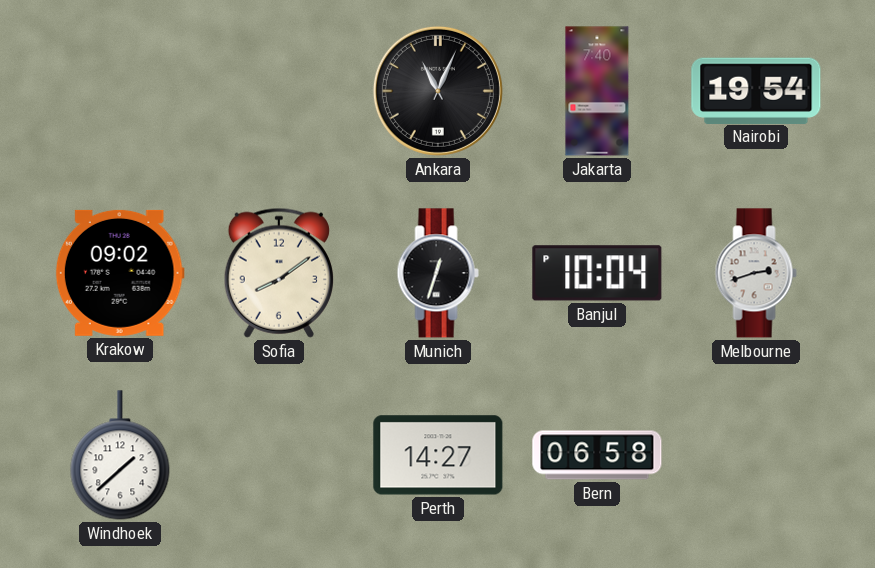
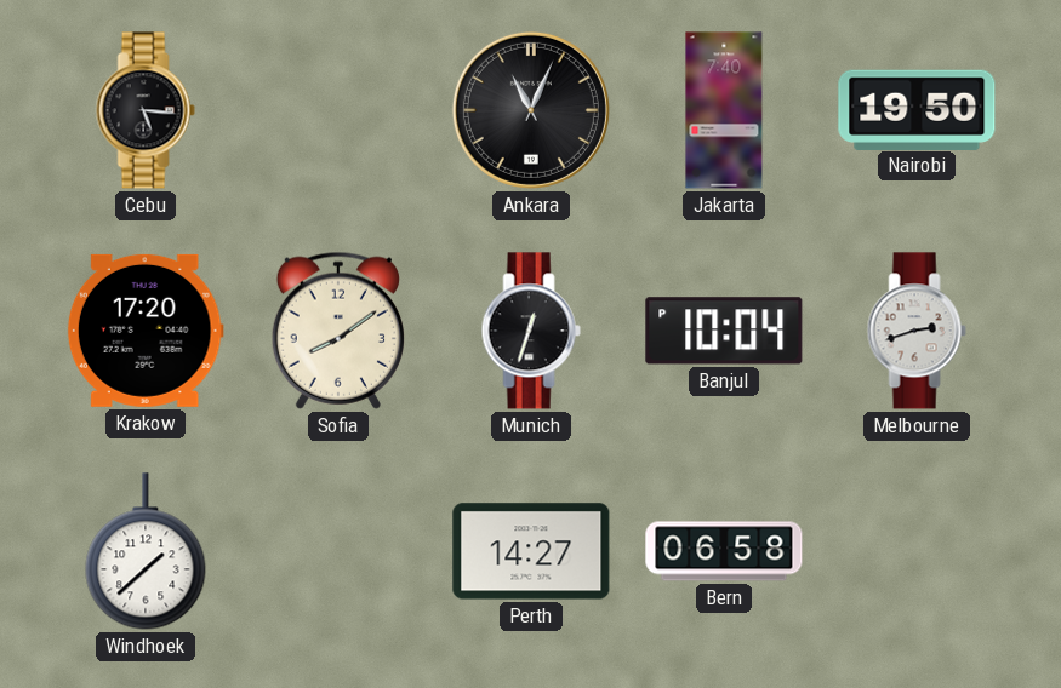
Cebu: none -> 5:16 (146, 110)
Nairobi: 19:54 -> 19:50 (917, 109)
Krakow: 09:02 -> 17:20 (146, 331)
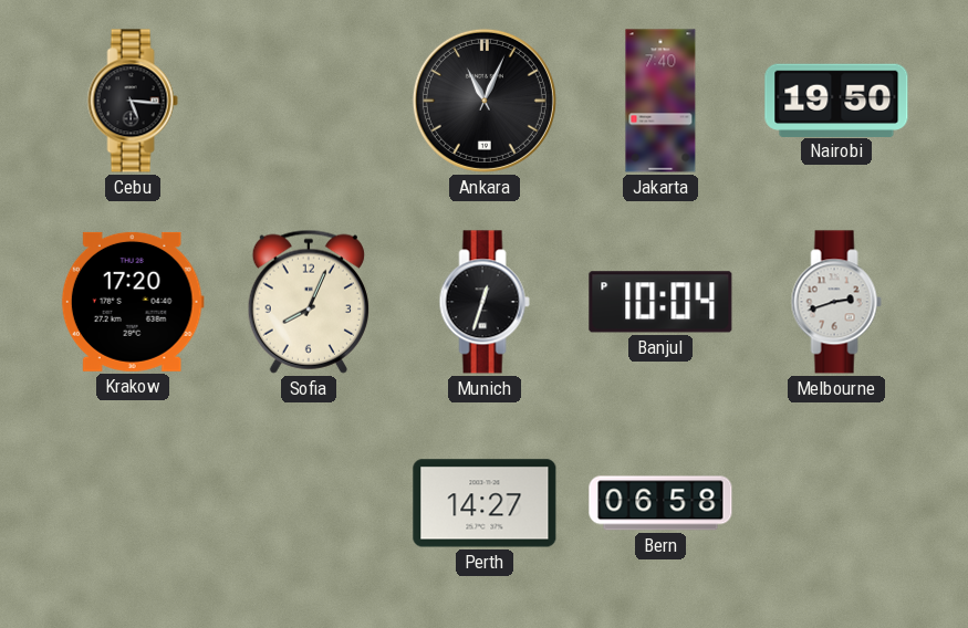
Sofia: 8:09 -> 8:04 (309, 302)
Windhoek: 1:38 -> none (146, 551)
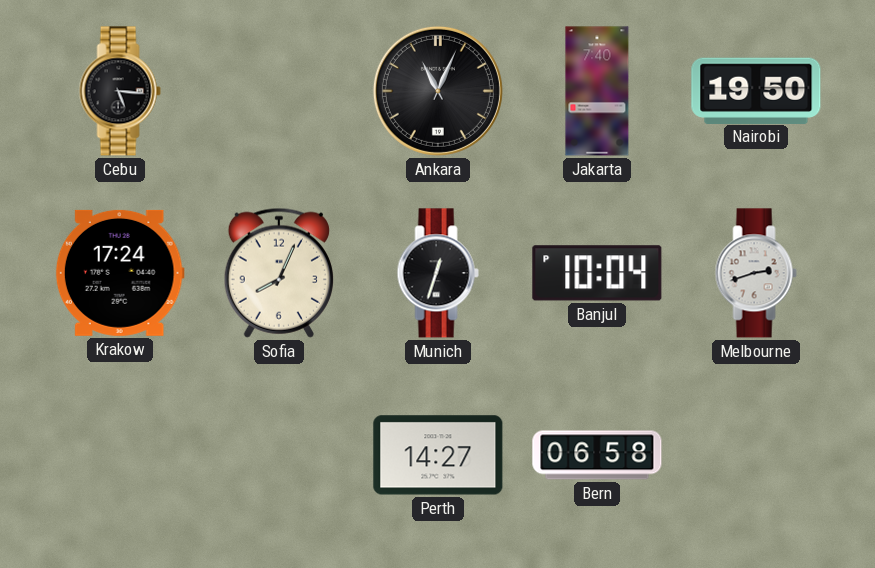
Krakow: 17:20 -> 17:24 (120, 273)
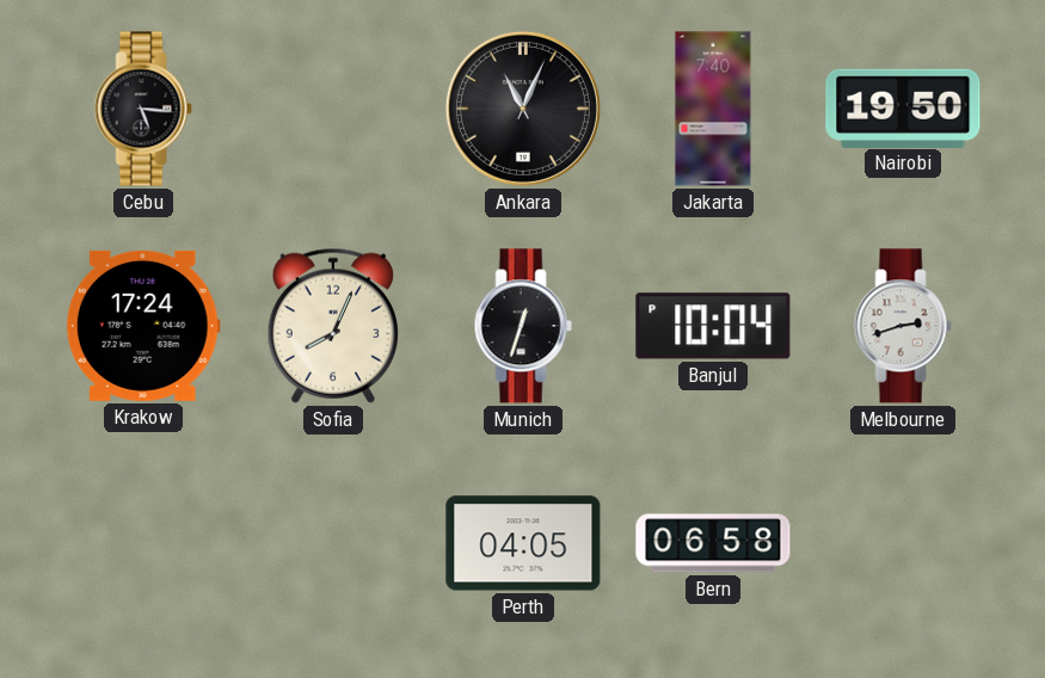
Perth: 14:27 -> 04:05 (523, 543)
